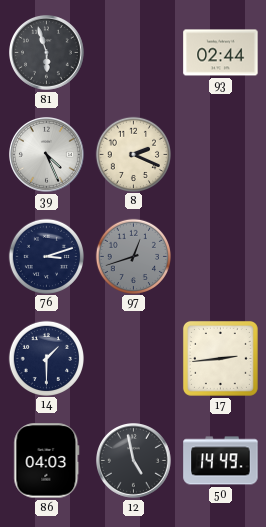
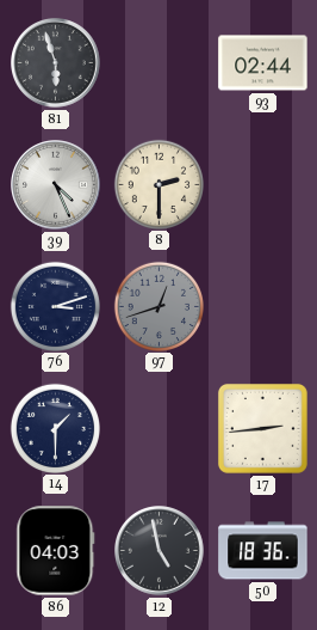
8: 2:19 -> 2:30 (158, 184)
50: 14:49 -> 18:36 (263, 551)
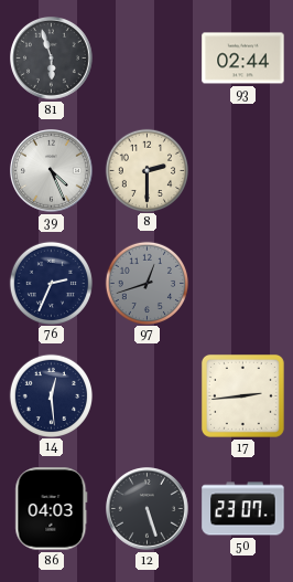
76: 3:12 -> 2:34 (51, 283)
14: 1:30 -> 12:29 (51, 395)
12: 4:58 -> 5:27 (148, 509)
50: 18:36 -> 23:07 (243, 509)
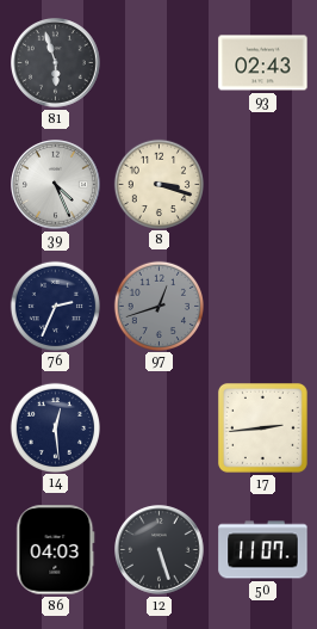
93: 02:44 -> 02:43 (263, 63)
8: 2:30 -> 3:18 (158, 184)
50: 23:07 -> 11:07 (263, 550)
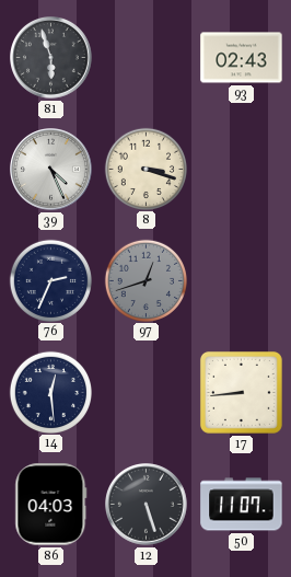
17: 2:44 -> 8:44 (241, 392)
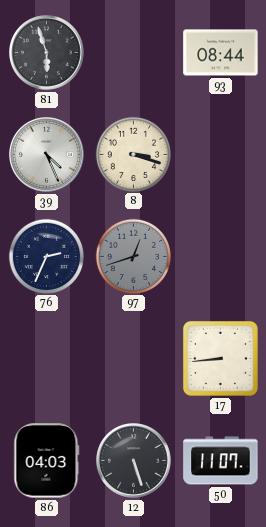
93: 02:43 -> 08:44 (221, 53)
14: 12:29 -> none (50, 392)
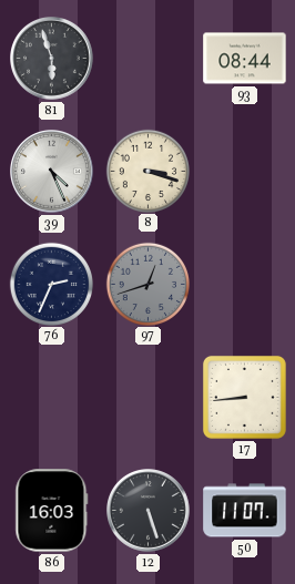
86: 04:03 -> 16:03 (52, 511)
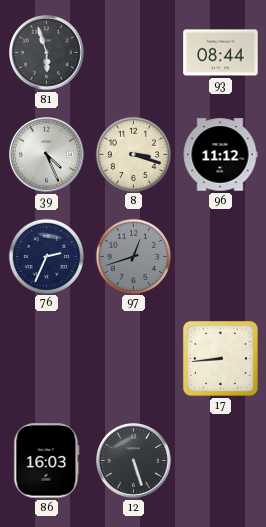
96: none -> 11:12 (220, 155)
50: 11:07 -> none (245, 511)
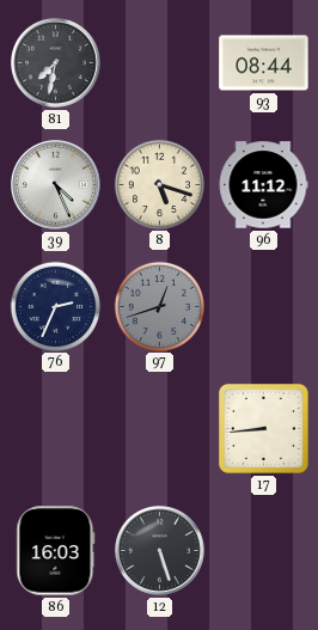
81: 5:57 -> 7:32 (56, 63)
8: 3:18 -> 5:18 (159, 184)
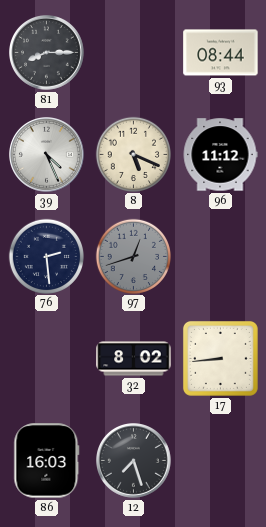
81: 7:32 -> 8:15 (47, 53)
8: 5:18 -> 5:19 (133, 154)
76: 2:34 -> 2:29 (46, 256)
32: none -> 8:02 (134, 359)
12: 5:27 -> 7:27 (134, 461)
